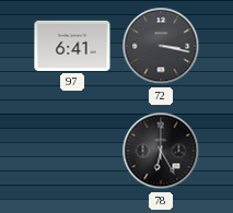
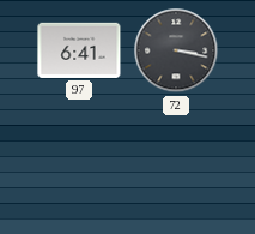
78: 6:25 -> none (161, 151)
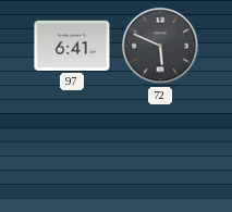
72: 3:17 -> 5:49 (160, 46)
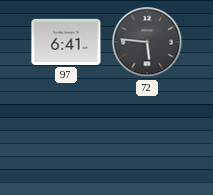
72: 5:49 -> 5:46 (147, 42)
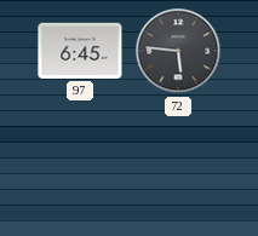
97: 6:41 -> 6:45 (80, 51)
